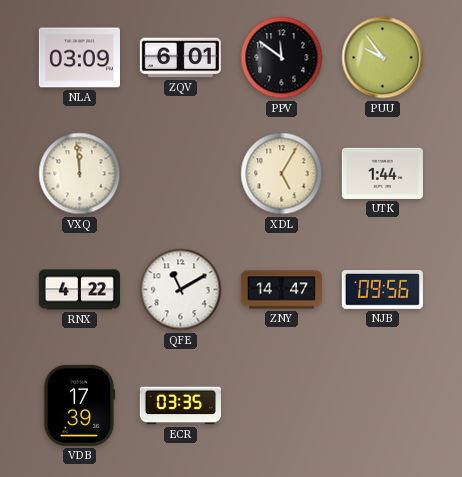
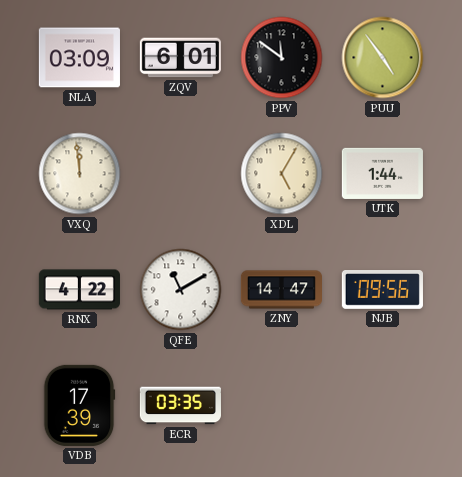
PUU: 9:54 -> 4:54 (383, 58)
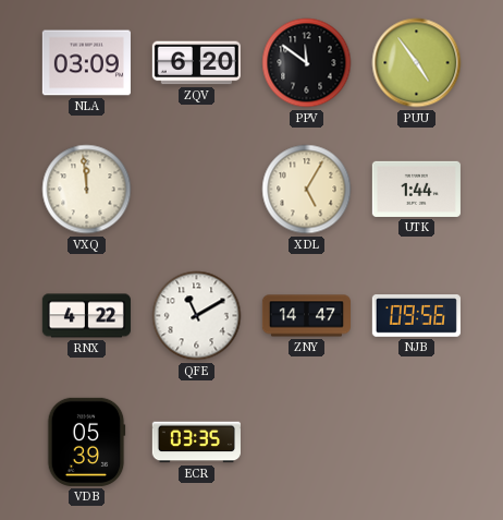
ZQV: 6:01 -> 6:20 (196, 63)
VDB: 17:39 -> 05:39 (86, 442)
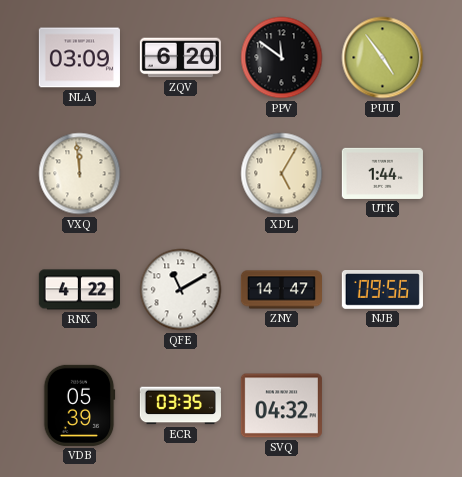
SVQ: none -> 04:32 (281, 406)
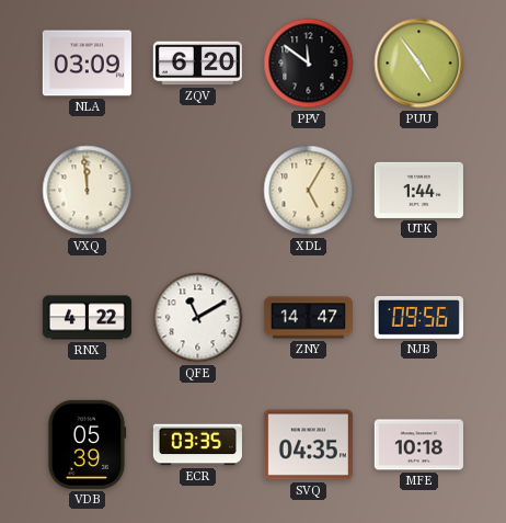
SVQ: 04:32 -> 04:35 (308, 445)
MFE: none -> 10:18 (418, 445)
